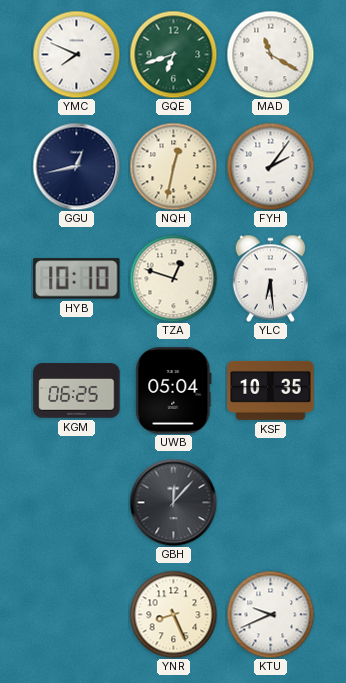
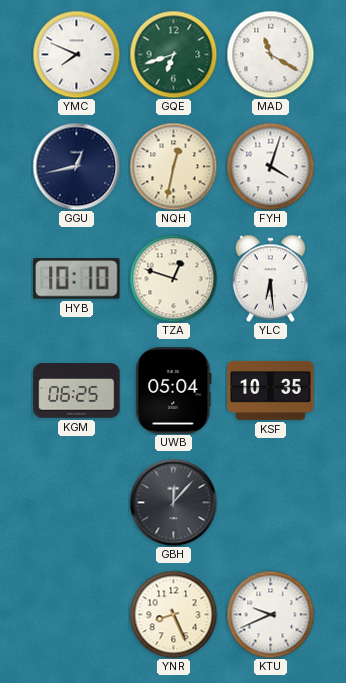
FYH: 2:06 -> 4:03 (270, 166)
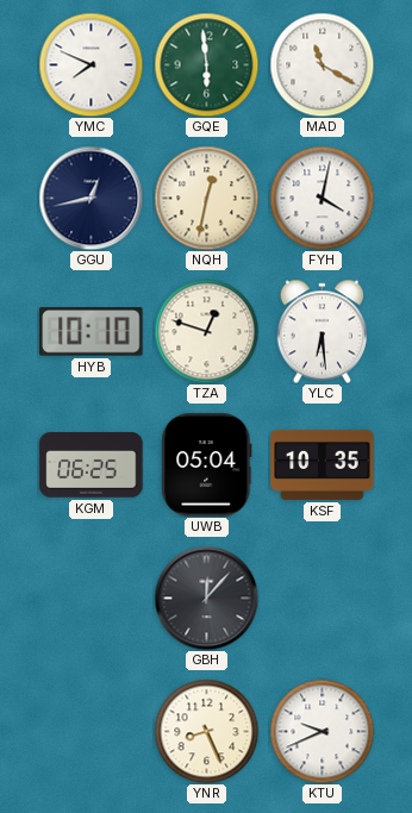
GQE: 6:42 -> 5:59 (206, 64)
FYH: 4:03 -> 4:02 (322, 198)
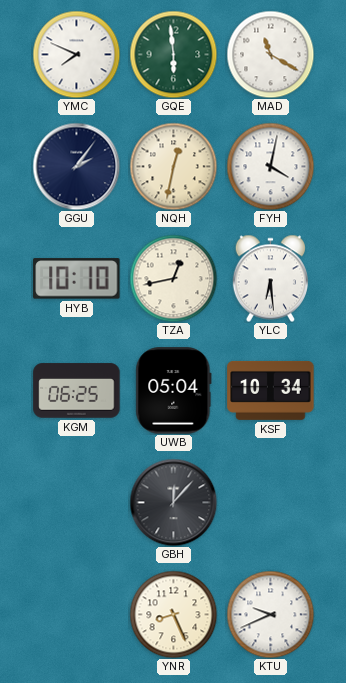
GGU: 12:43 -> 2:06 (76, 166)
TZA: 12:48 -> 12:43 (173, 278)
KSF: 10:35 -> 10:34 (271, 390)
